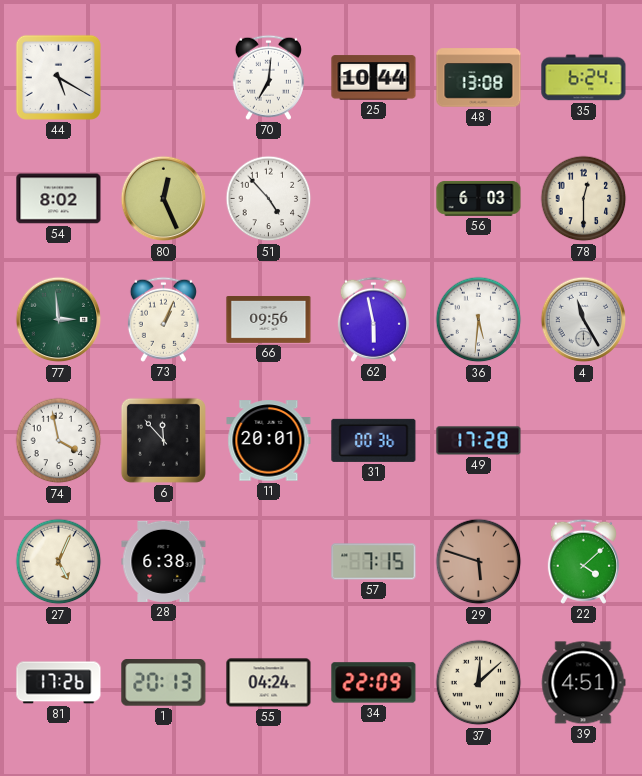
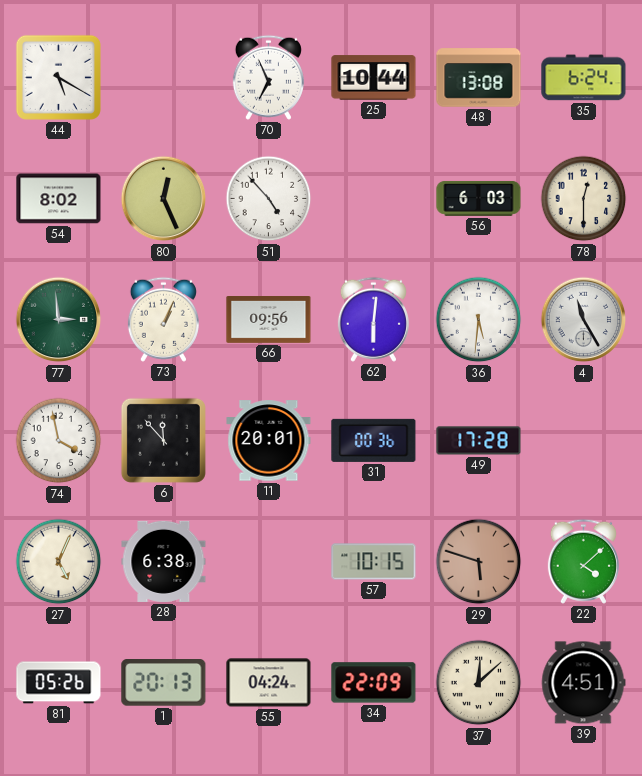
70: 7:01 -> 6:56 (268, 77)
62: 5:58 -> 6:01 (373, 319)
57: 7:15 -> 10:15 (374, 562)
81: 17:26 -> 05:26 (59, 683)
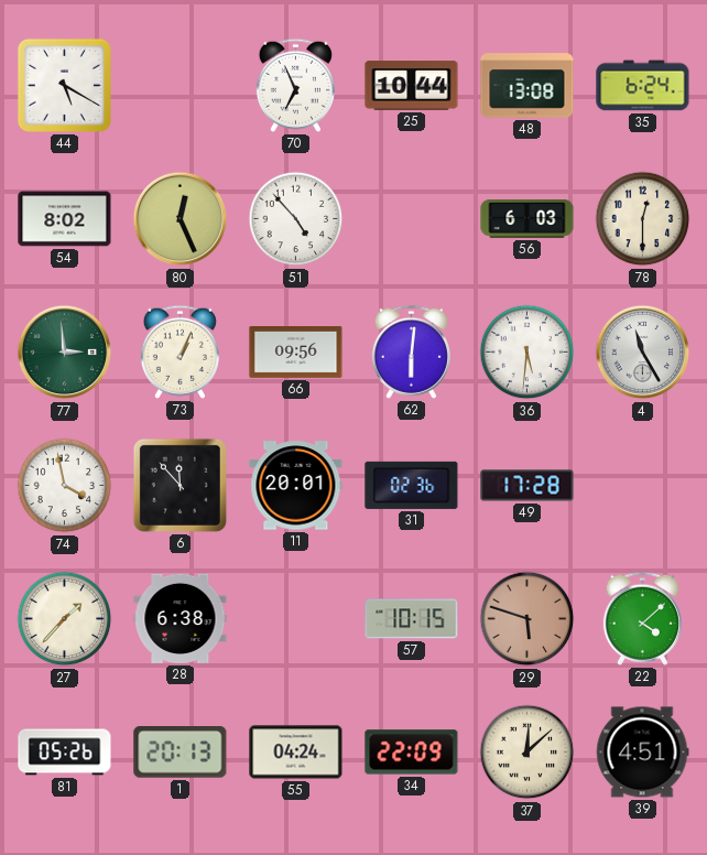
31: 00:36 -> 02:36 (412, 485)
27: 5:04 -> 1:37 (65, 619)
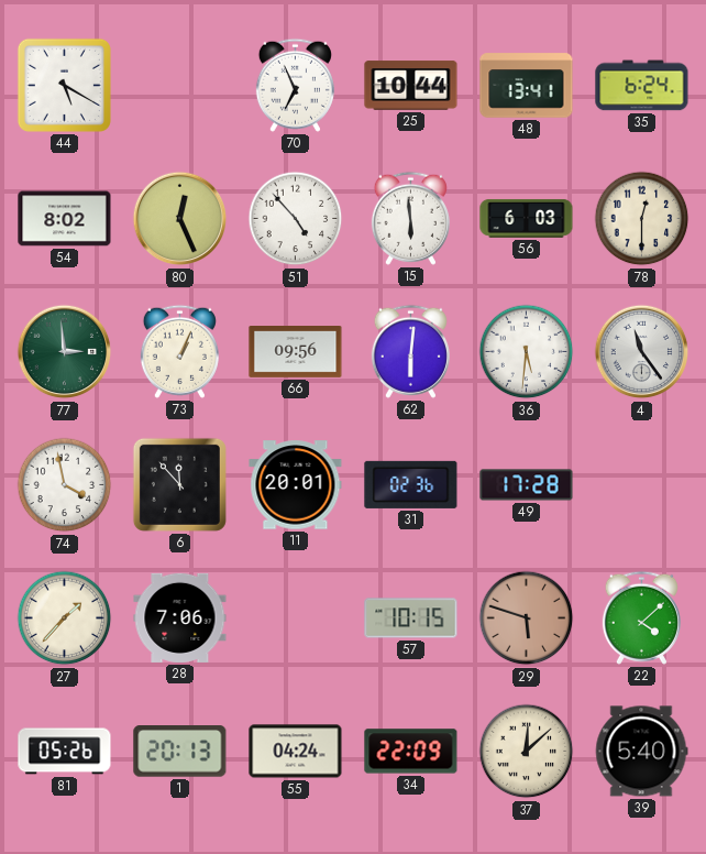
48: 13:08 -> 13:41 (527, 86)
15: none -> 5:59 (410, 218)
4: 11:25 -> 11:24 (642, 352)
28: 6:38 -> 7:06 (180, 617)
39: 4:51 -> 5:40 (641, 752)
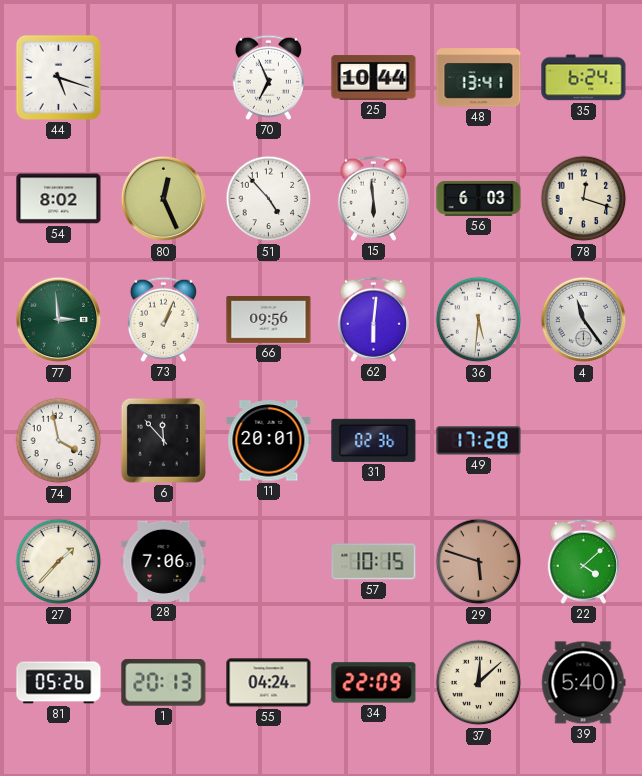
44: 5:20 -> 5:18 (58, 77)
78: 12:30 -> 12:18 (584, 199)
